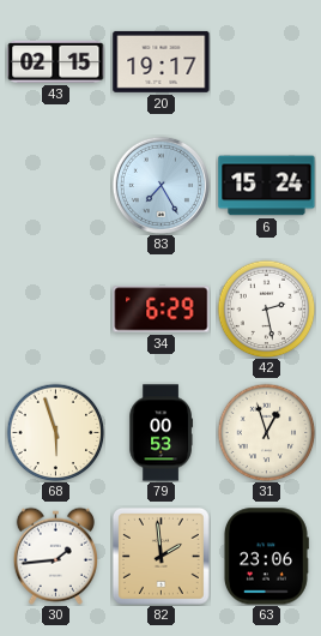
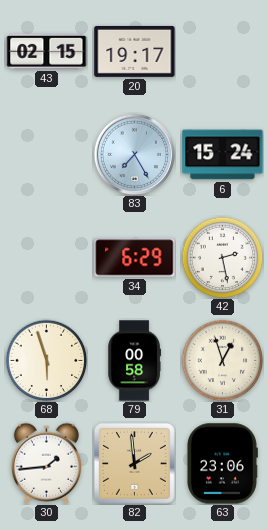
79: 00:53 -> 00:58 (134, 361)
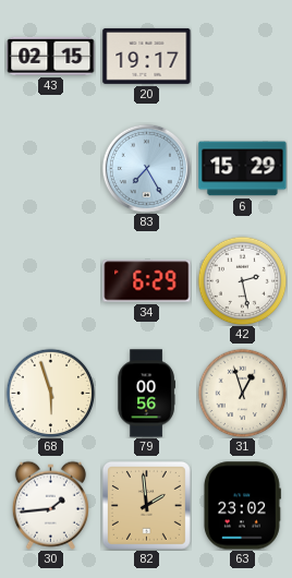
6: 15:24 -> 15:29 (243, 169)
79: 00:58 -> 00:56 (146, 394)
63: 23:06 -> 23:02 (242, 506)
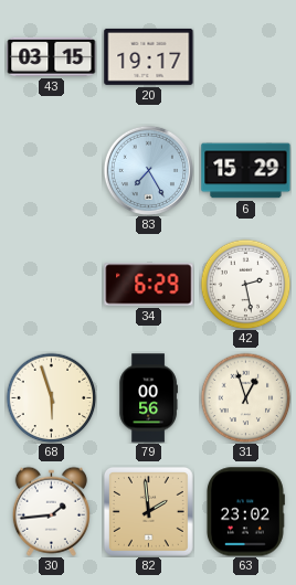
43: 02:15 -> 03:15 (52, 56)
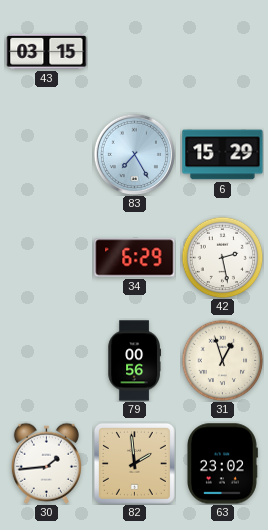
20: 19:17 -> none (149, 56)
68: 5:57 -> none (51, 397)
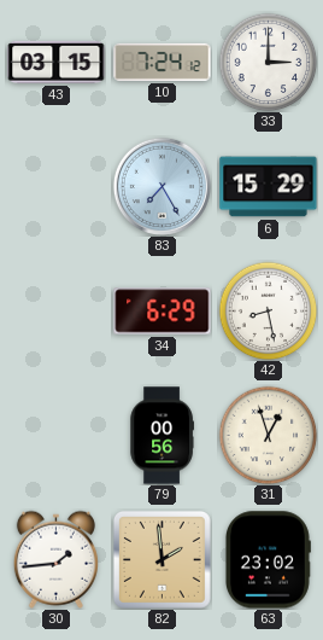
10: none -> 7:24 (163, 62)
33: none -> 3:00 (268, 62)
42: 2:28 -> 8:28 (268, 310)
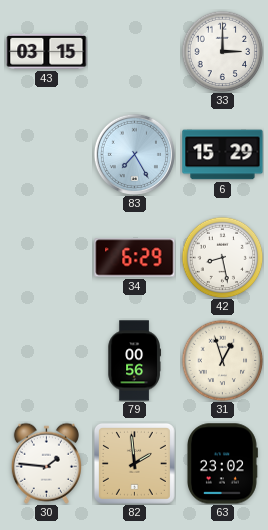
10: 7:24 -> none (163, 62)
30: 1:44 -> 1:46 (46, 463)
